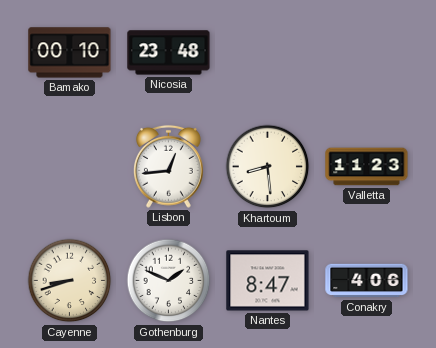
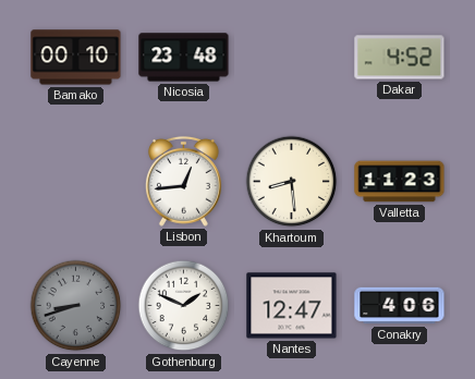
Dakar: none -> 4:52 (400, 58)
Cayenne dial: cream -> grey (76, 306)
Nantes: 8:47 -> 12:47 (292, 306)
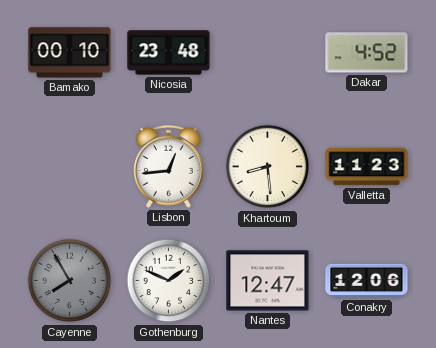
Cayenne: 8:42 -> 7:55 (70, 281)
Conakry: 4:06 -> 12:06 (367, 281)
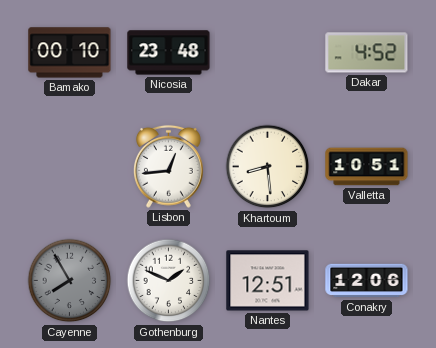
Valletta: 11:23 -> 10:51 (367, 167)
Nantes: 12:47 -> 12:51 (268, 281)
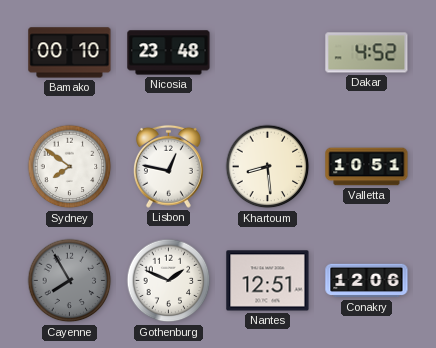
Sydney: none -> 7:51 (70, 167)
Lisbon: 12:44 -> 12:47 (168, 166)
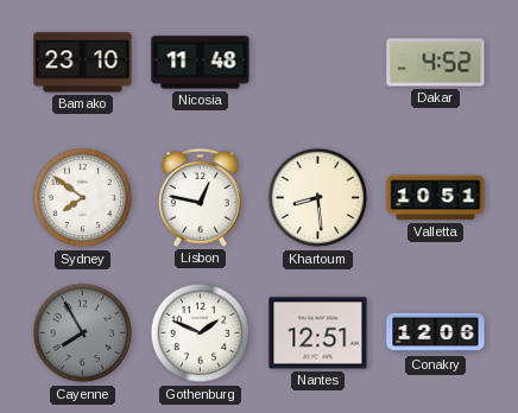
Bamako: 00:10 -> 23:10 (83, 63)
Nicosia: 23:48 -> 11:48 (201, 63)
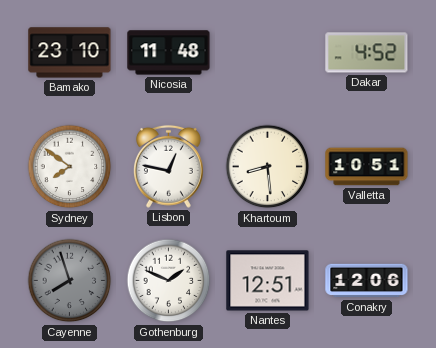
Cayenne: 7:55 -> 7:57 (70, 281)
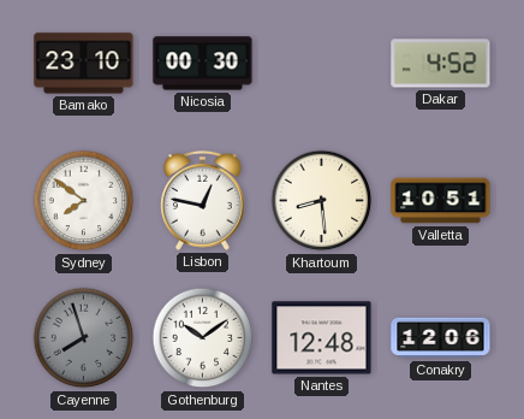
Nicosia: 11:48 -> 00:30 (203, 64)
Gothenburg: 1:49 -> 10:09 (203, 338)
Nantes: 12:51 -> 12:48 (322, 338)
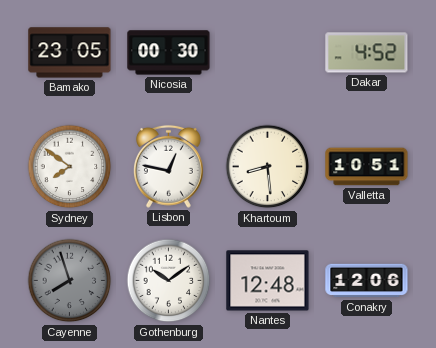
Bamako: 23:10 -> 23:05 (70, 53)
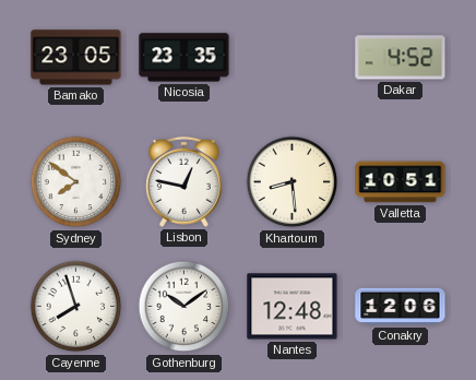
Nicosia: 00:30 -> 23:35 (185, 58)
Cayenne dial: grey -> white (76, 307)
